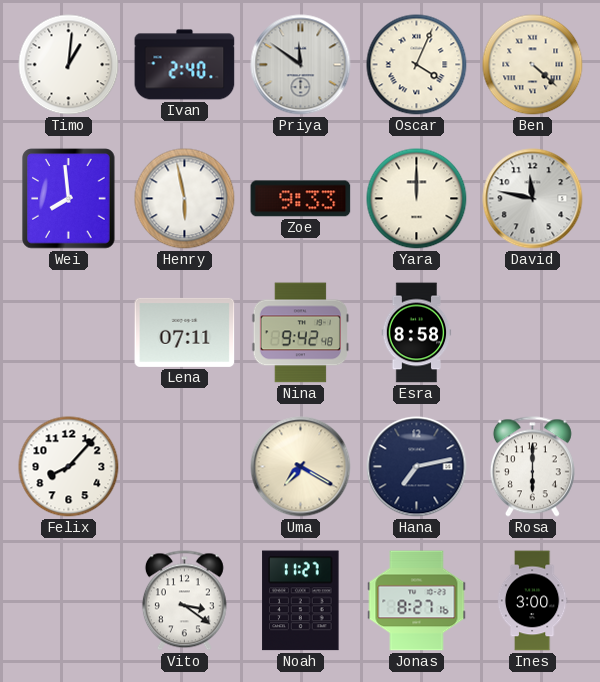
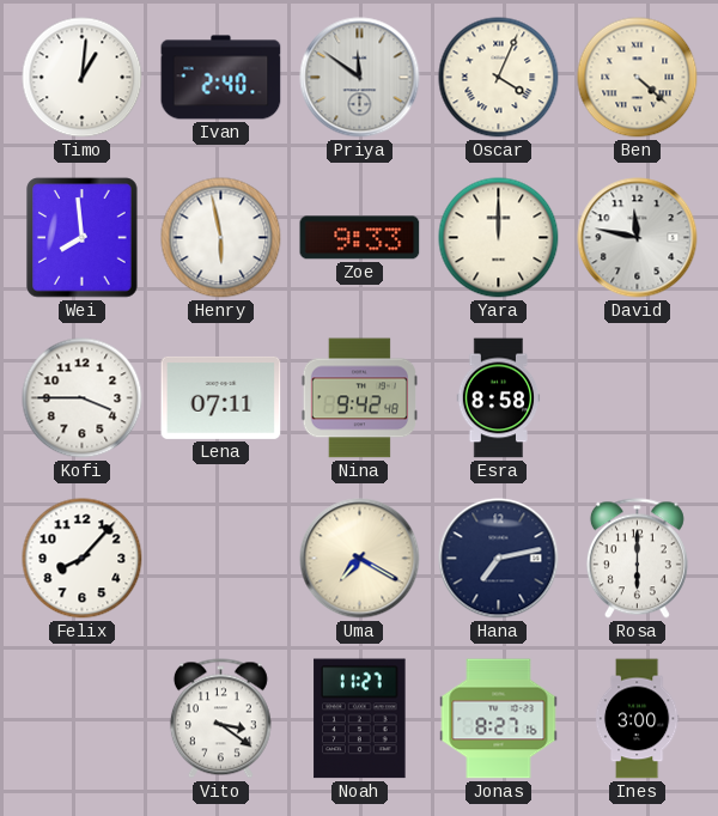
Kofi: none -> 3:45 (83, 398)
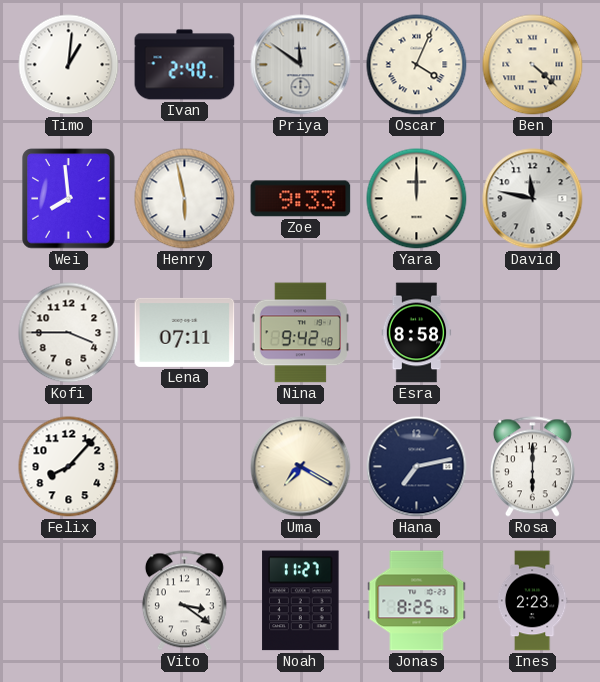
Jonas: 8:27 -> 8:25 (417, 601)
Ines: 3:00 -> 2:23 (532, 601)
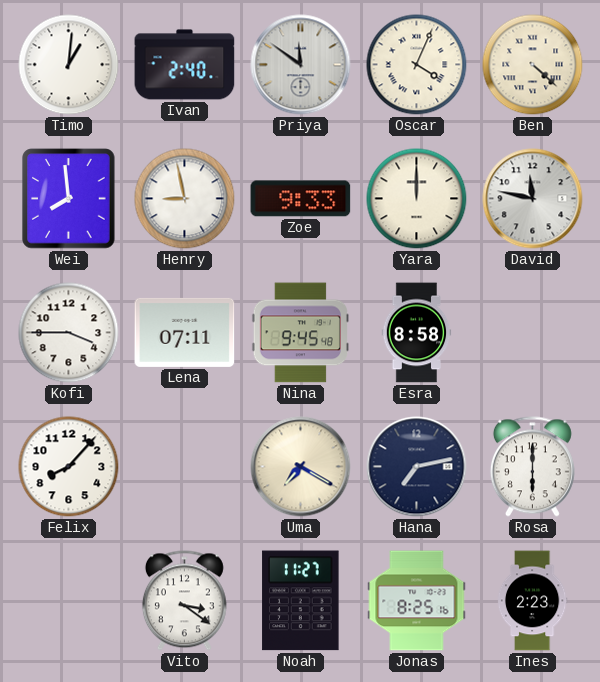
Henry: 5:58 -> 8:58 (185, 199)
Nina: 9:42 -> 9:45 (300, 333)
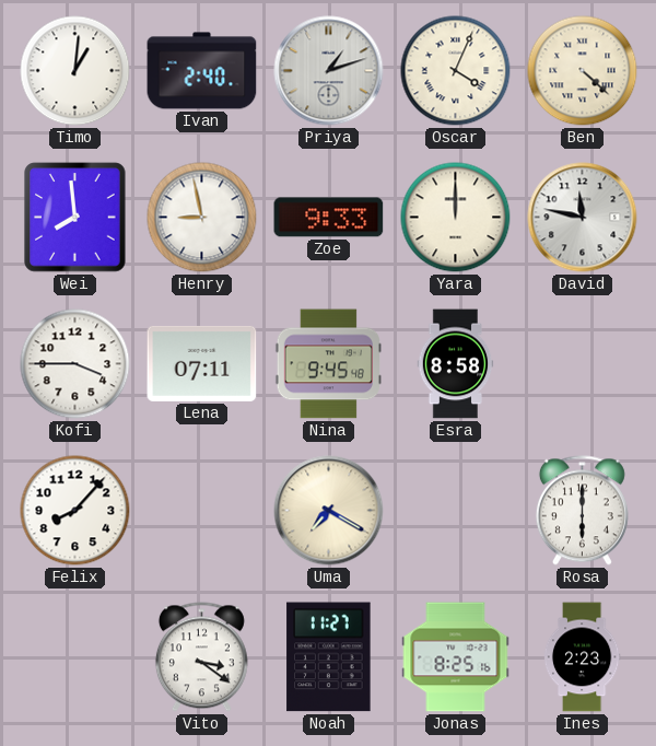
Priya: 11:51 -> 1:12 (329, 71)
Hana: 7:13 -> none (417, 467)
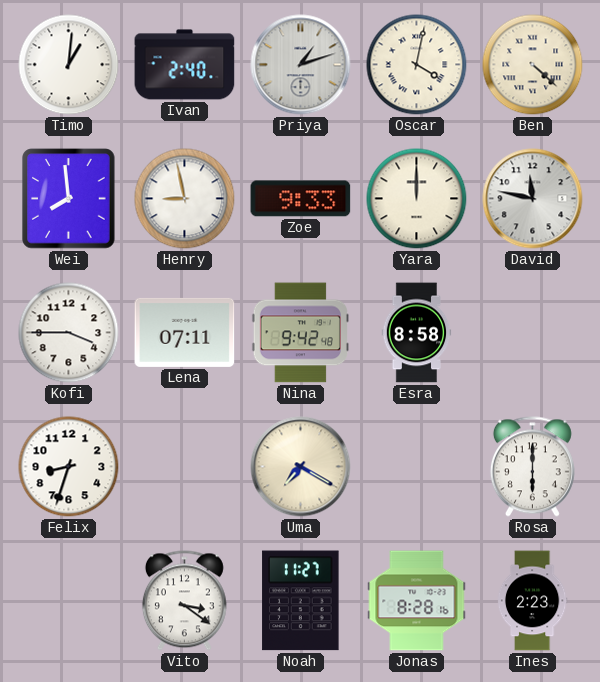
Oscar: 4:04 -> 4:02 (417, 65)
Nina: 9:45 -> 9:42 (300, 333)
Felix: 8:07 -> 8:33 (69, 467)
Jonas: 8:25 -> 8:28 (417, 601)
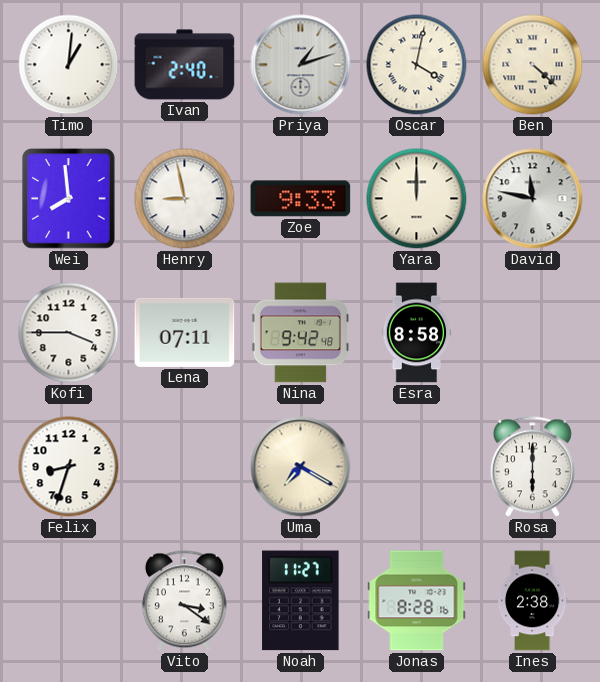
Ines: 2:23 -> 2:38 (532, 601)
